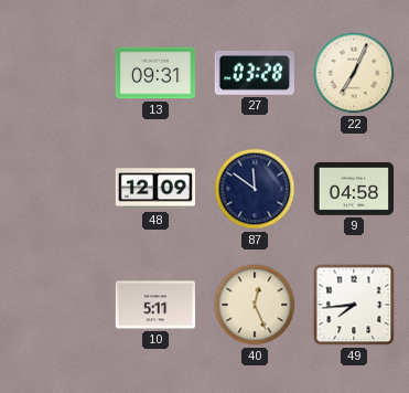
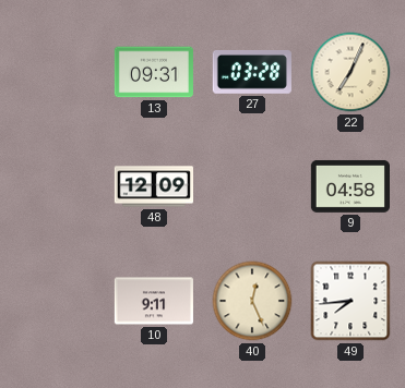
87: 11:51 -> none (255, 189)
10: 5:11 -> 9:11 (154, 301)
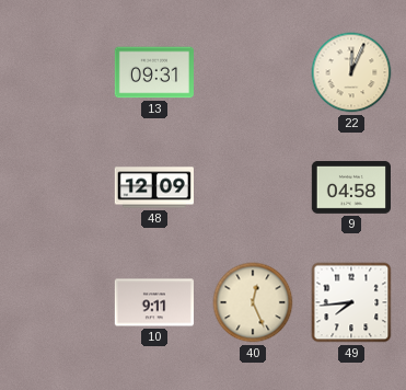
27: 03:28 -> none (252, 72)
22: 7:04 -> 12:04 (351, 72)
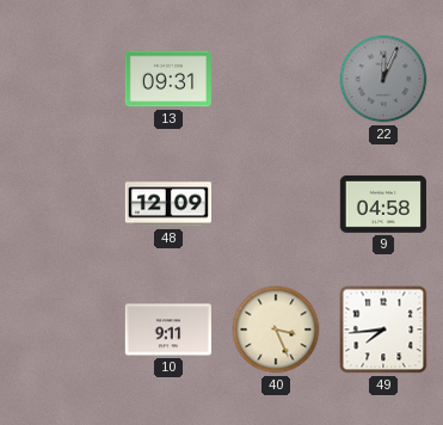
22 dial: cream -> grey (383, 79)
40: 12:26 -> 3:26 (276, 329)
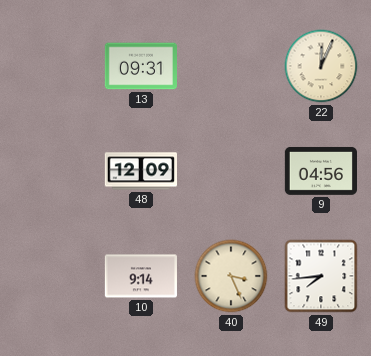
22 dial: grey -> cream (321, 66)
9: 04:58 -> 04:56 (320, 171)
10: 9:11 -> 9:14 (141, 276)
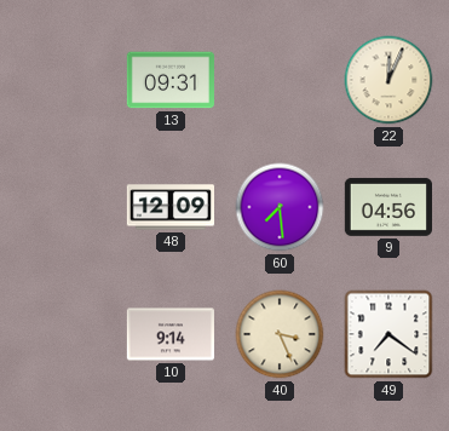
60: none -> 7:29 (280, 207)
49: 7:44 -> 7:21 (388, 334)
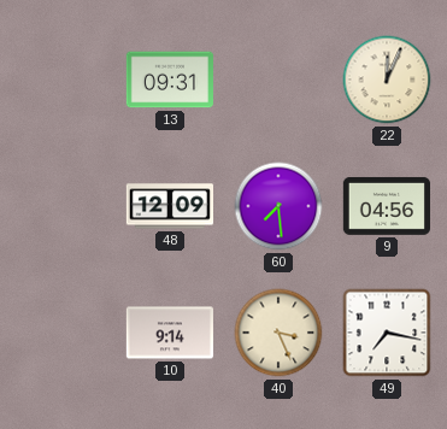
49: 7:21 -> 7:17 (387, 333)
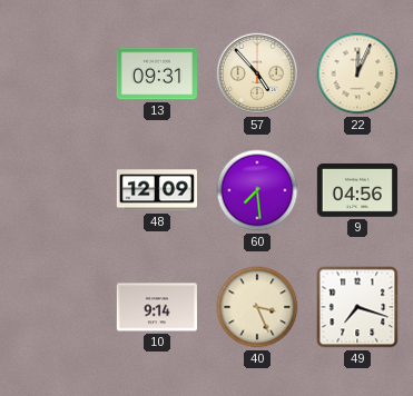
57: none -> 4:53 (257, 73)
49: 7:17 -> 7:18 (357, 307)
